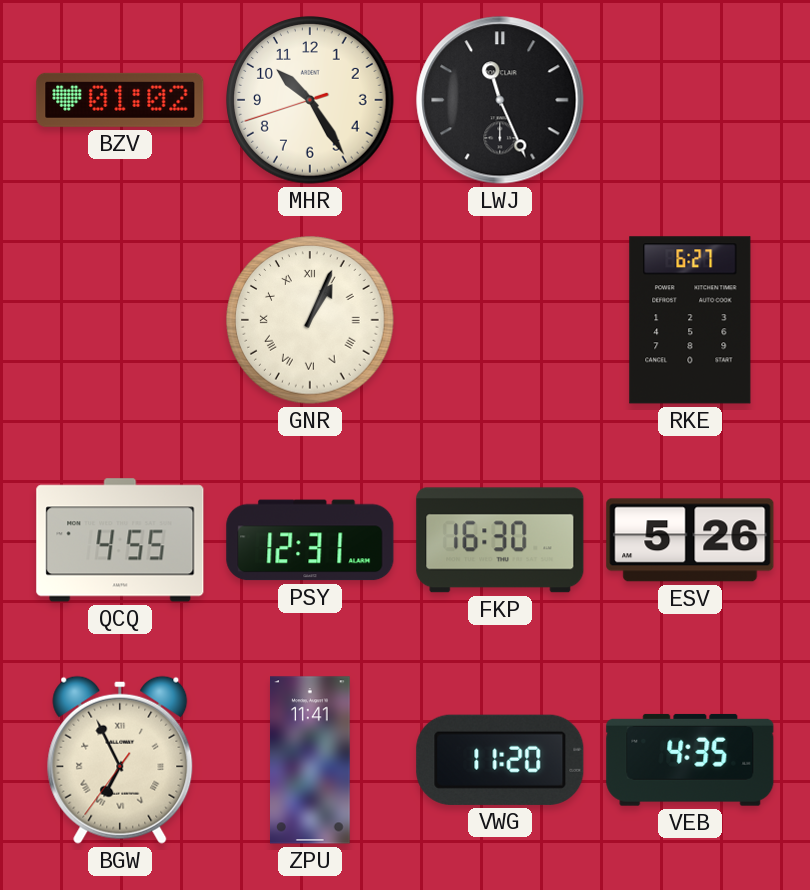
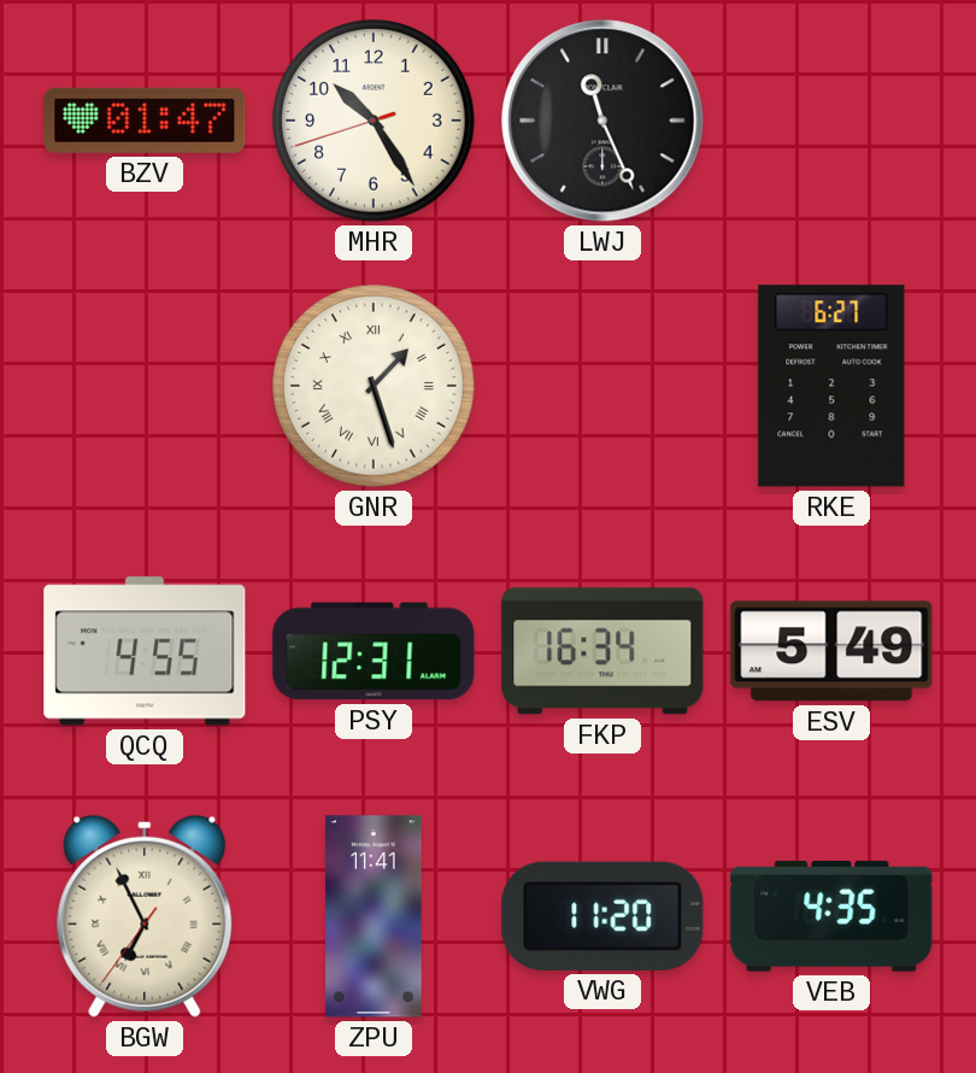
BZV: 01:02 -> 01:47 (145, 121)
GNR: 1:04 -> 1:27 (374, 386)
FKP: 16:30 -> 16:34 (602, 651)
ESV: 5:26 -> 5:49 (831, 651)
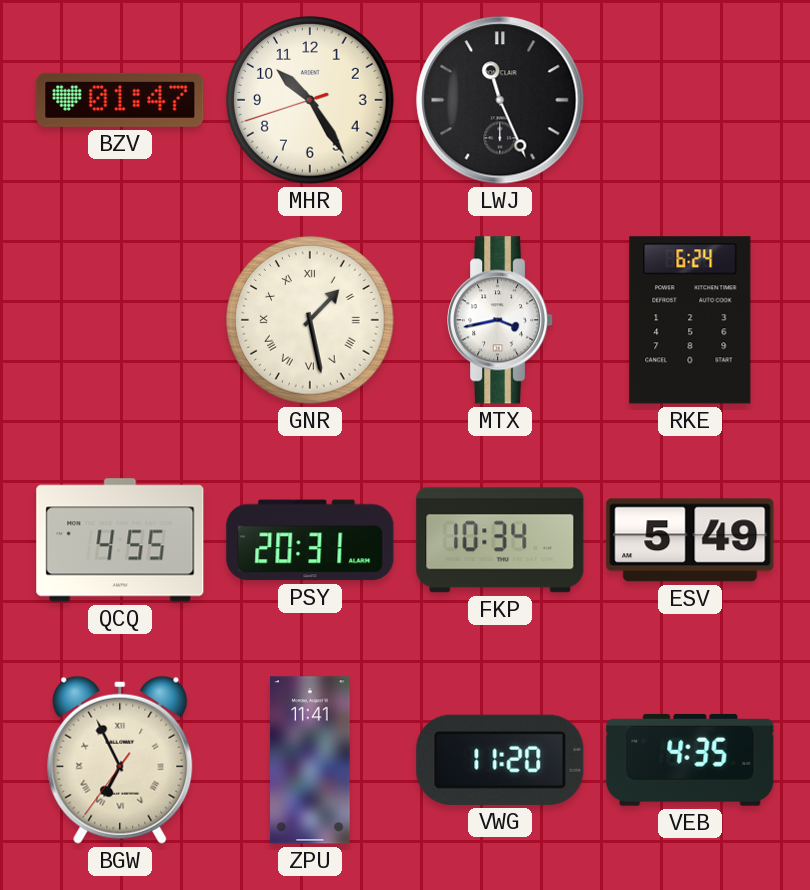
GNR: 1:27 -> 1:28 (310, 320)
MTX: none -> 3:43 (501, 320)
RKE: 6:27 -> 6:24 (690, 320)
PSY: 12:31 -> 20:31 (310, 540)
FKP: 16:34 -> 10:34 (500, 540)
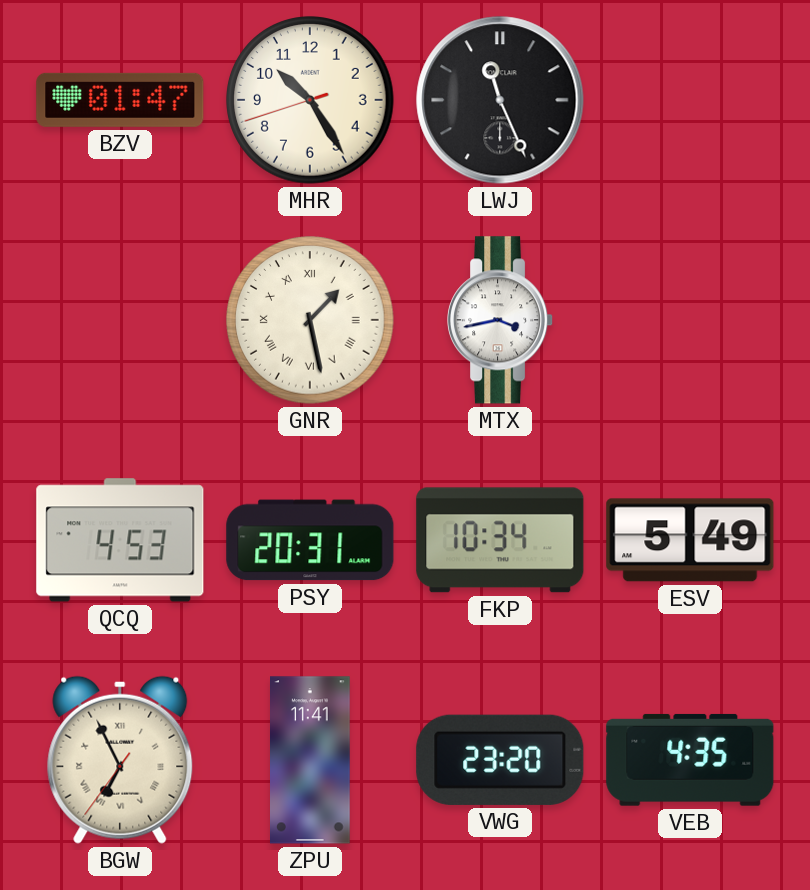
RKE: 6:24 -> none (690, 320)
QCQ: 4:55 -> 4:53 (120, 540)
VWG: 11:20 -> 23:20 (500, 760)
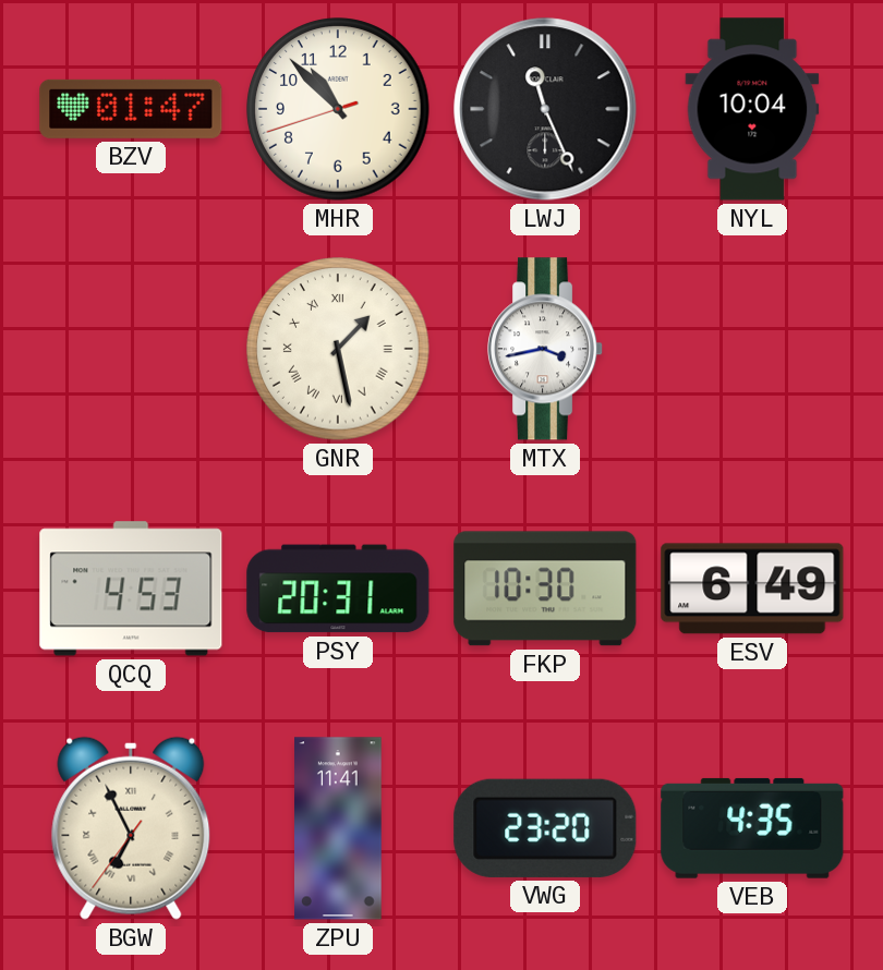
MHR: 10:24 -> 10:52 (338, 109)
NYL: none -> 10:04 (752, 109)
FKP: 10:34 -> 10:30 (545, 589)
ESV: 5:49 -> 6:49 (752, 589)
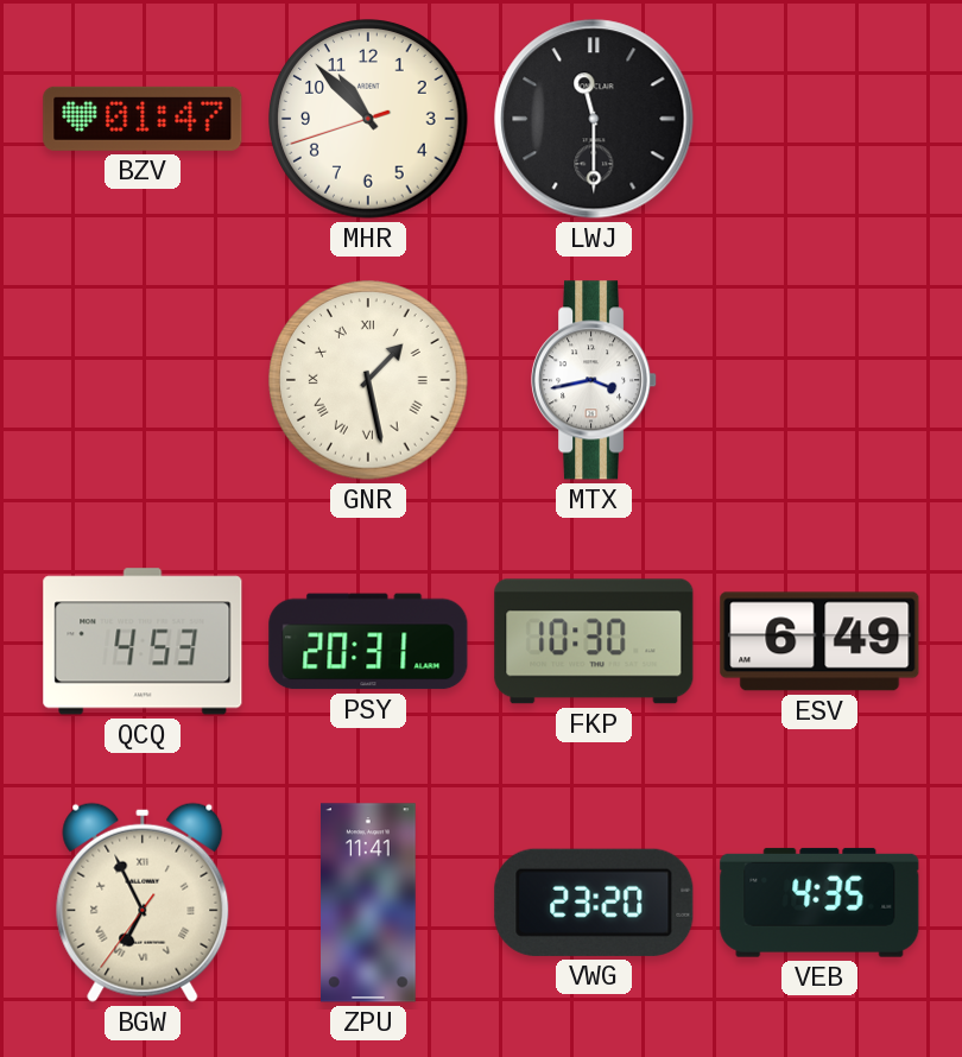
LWJ: 11:26 -> 11:30 (594, 119)
NYL: 10:04 -> none (752, 109)
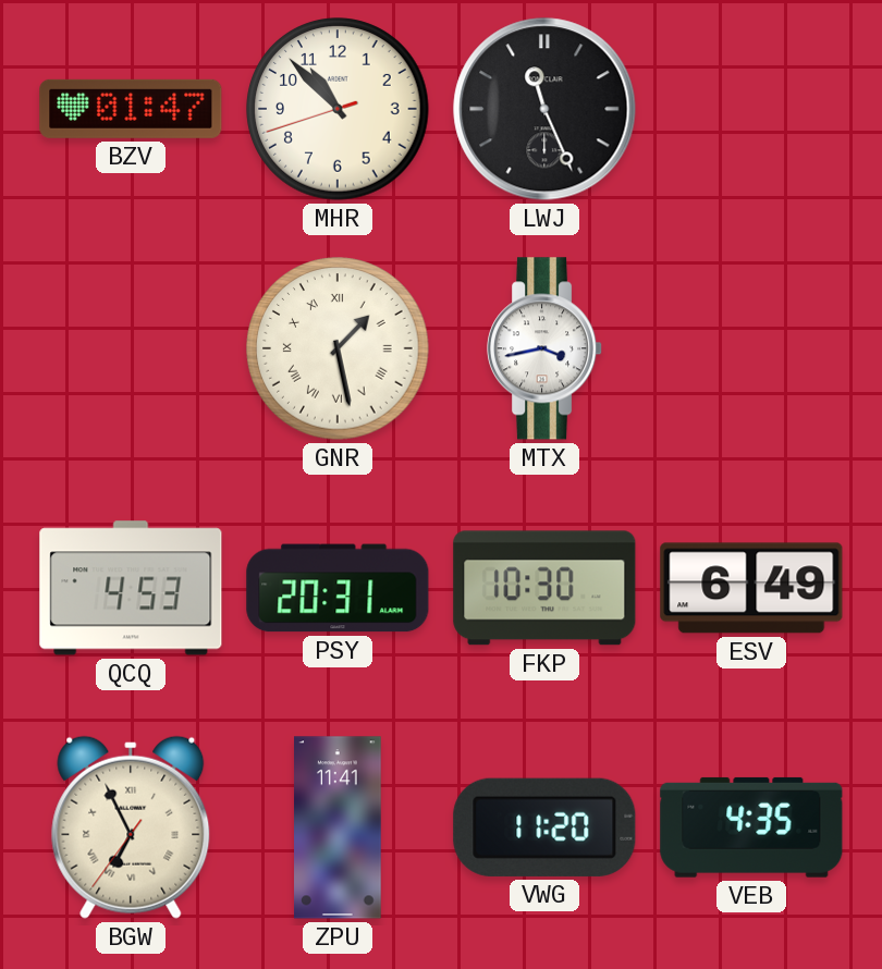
LWJ: 11:30 -> 11:26 (544, 109)
VWG: 23:20 -> 11:20 (544, 827)
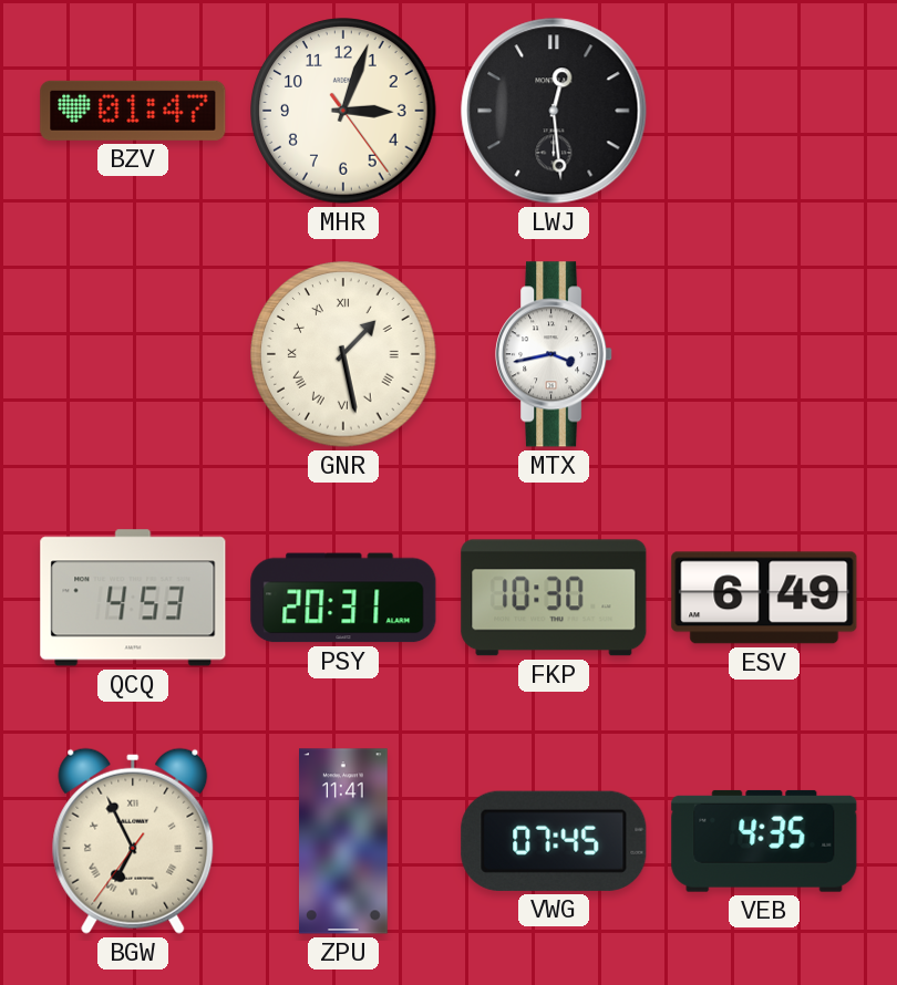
MHR: 10:52 -> 3:03 (343, 111)
LWJ: 11:26 -> 12:29 (554, 111)
VWG: 11:20 -> 07:45 (554, 841)
